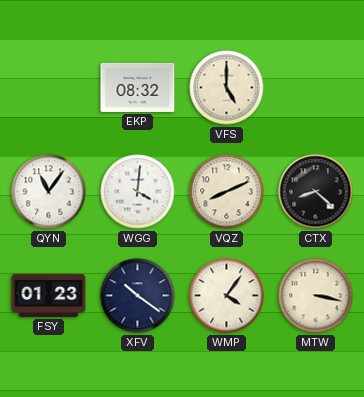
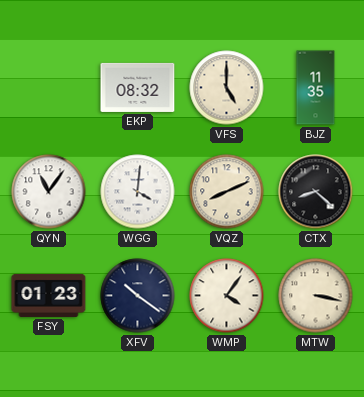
BJZ: none -> 11:35 (316, 88)
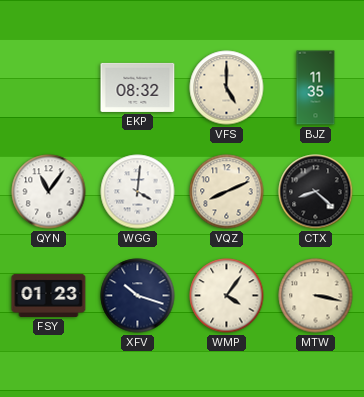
XFV: 10:21 -> 10:18 (138, 296)
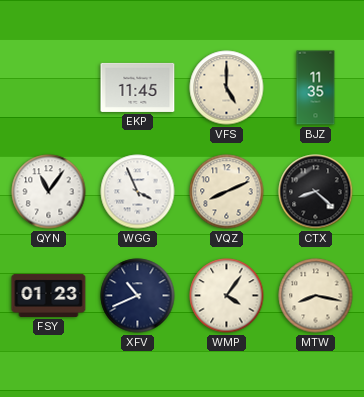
EKP: 08:32 -> 11:45 (138, 87)
WGG: 4:01 -> 3:56 (138, 192)
XFV: 10:18 -> 10:41 (138, 296)
MTW: 3:17 -> 8:17 (316, 296)
